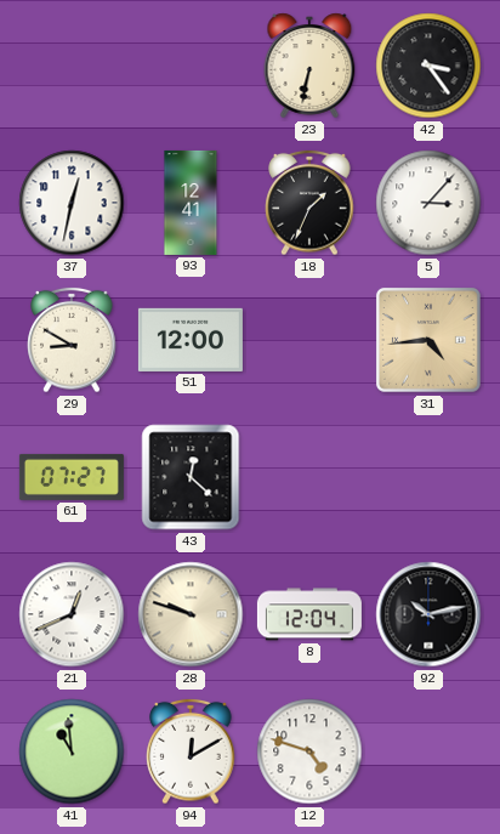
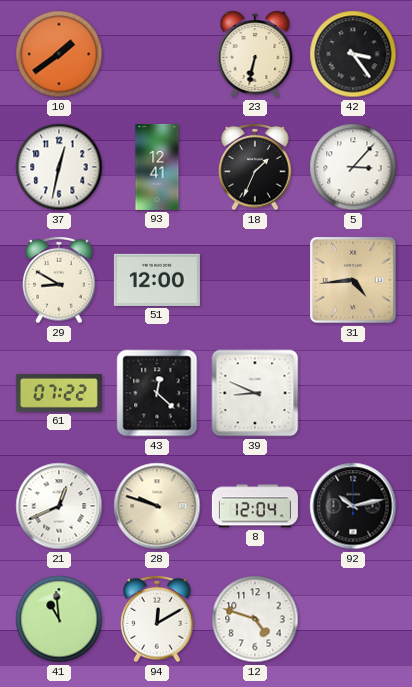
10: none -> 1:39 (59, 54)
61: 07:27 -> 07:22 (59, 393)
39: none -> 8:49 (255, 393)
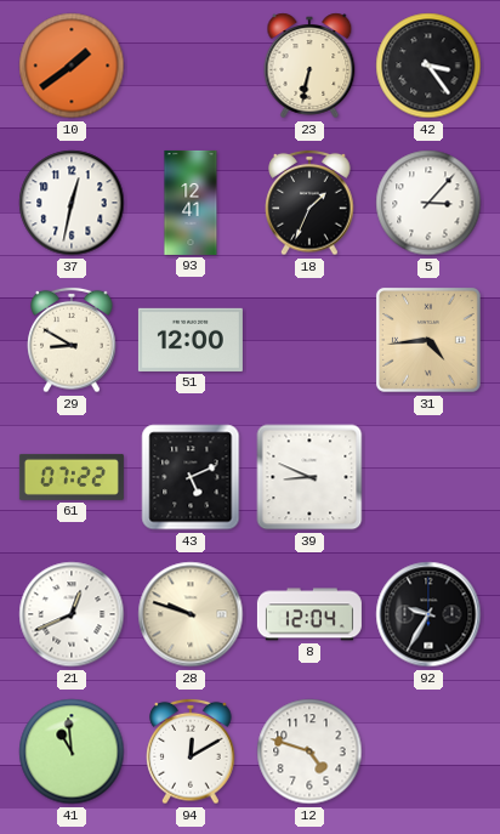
43: 12:22 -> 5:11 (191, 477)
92: 10:13 -> 9:35 (428, 614)
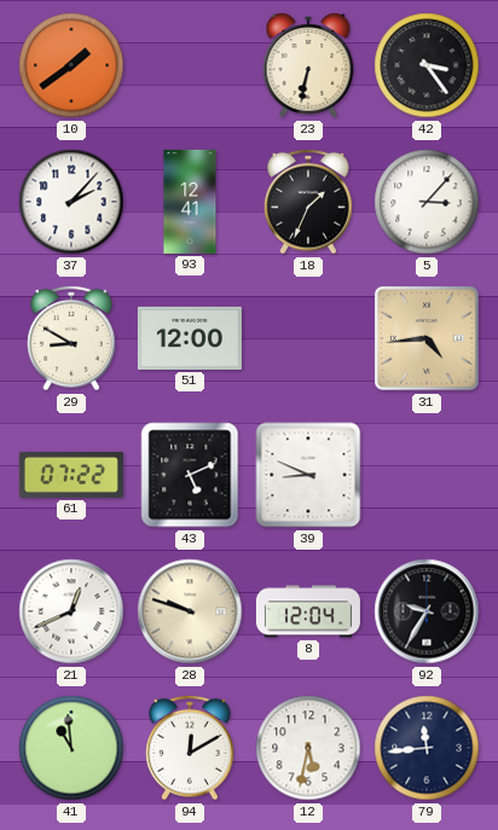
37: 12:32 -> 2:07 (71, 202)
12: 4:48 -> 5:32 (308, 748)
79: none -> 11:44 (427, 748)
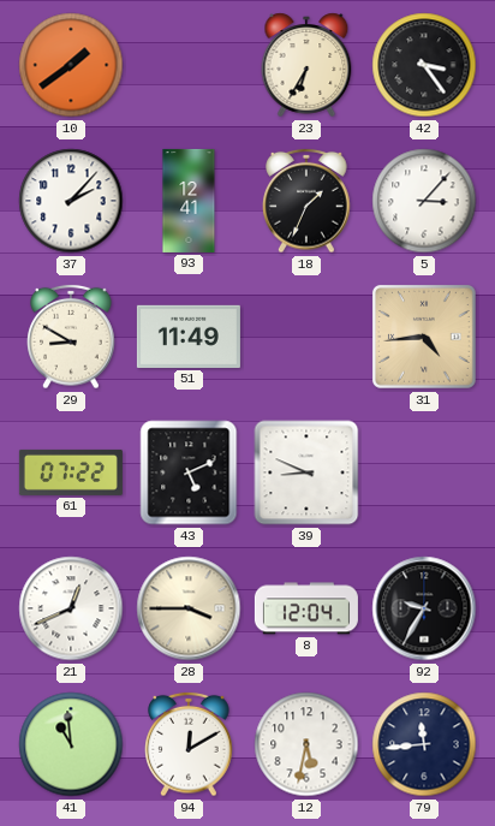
23: 6:32 -> 6:35 (306, 65)
51: 12:00 -> 11:49 (189, 337)
28: 9:48 -> 3:45 (189, 608)
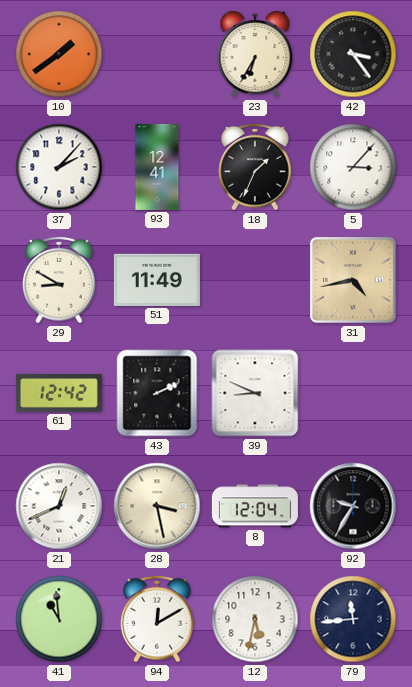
31: 4:44 -> 4:43 (353, 280)
61: 07:22 -> 12:42 (59, 393)
43: 5:11 -> 2:11 (157, 393)
28: 3:45 -> 3:28 (157, 506)
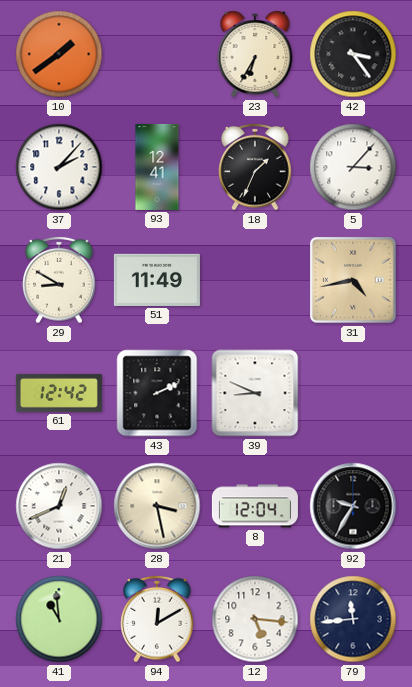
12: 5:32 -> 5:16 (255, 619)
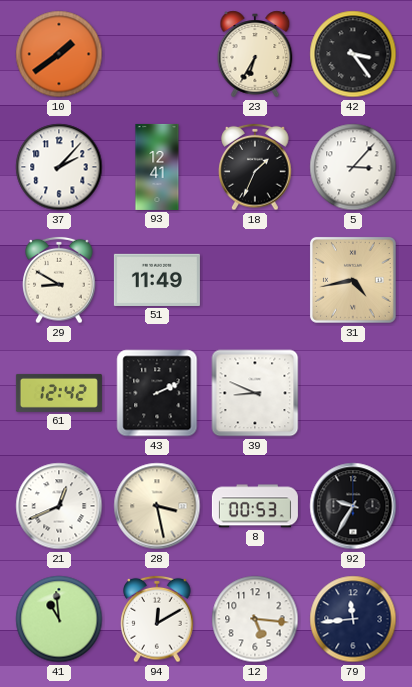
8: 12:04 -> 00:53 (255, 506)
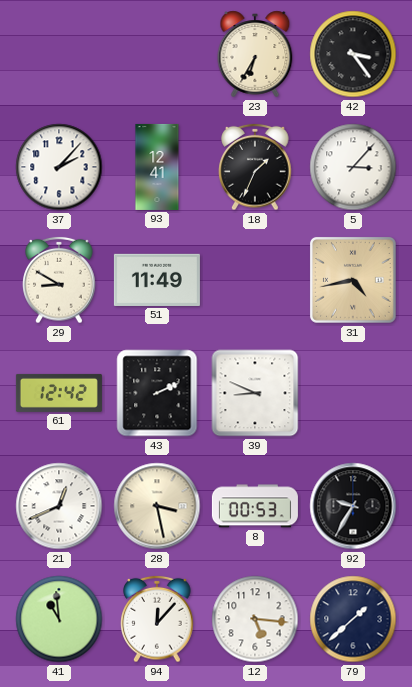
10: 1:39 -> none (59, 54)
94: 12:10 -> 12:07 (157, 619)
79: 11:44 -> 1:38 (353, 619)
